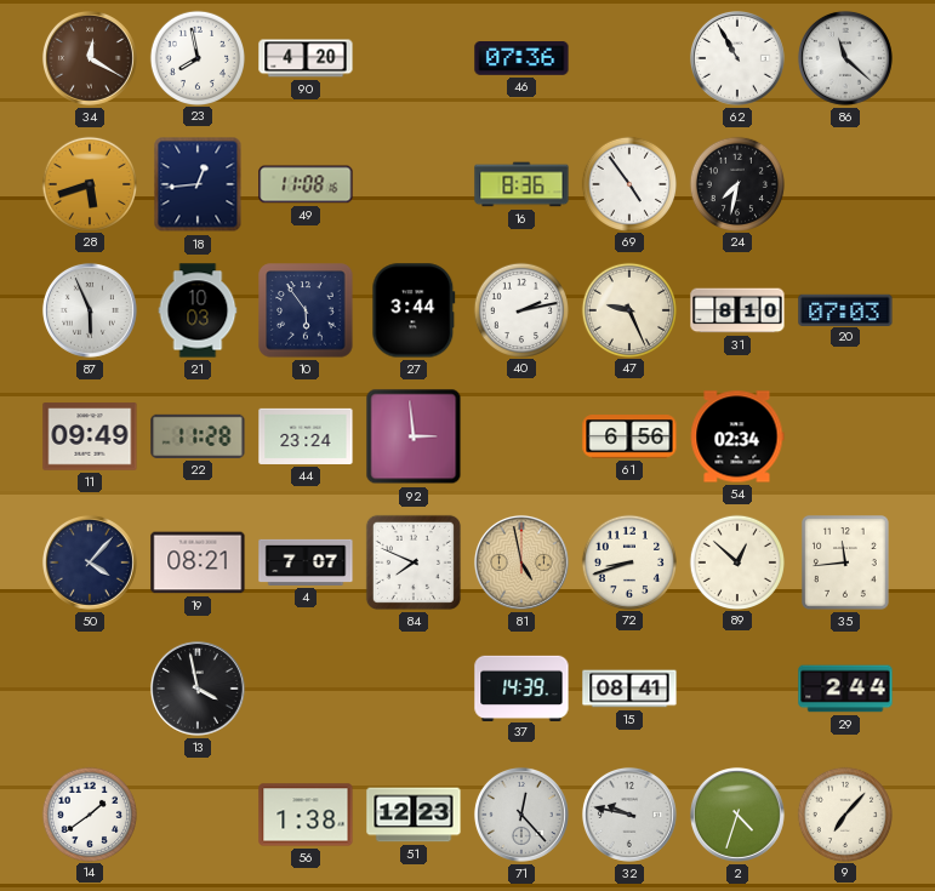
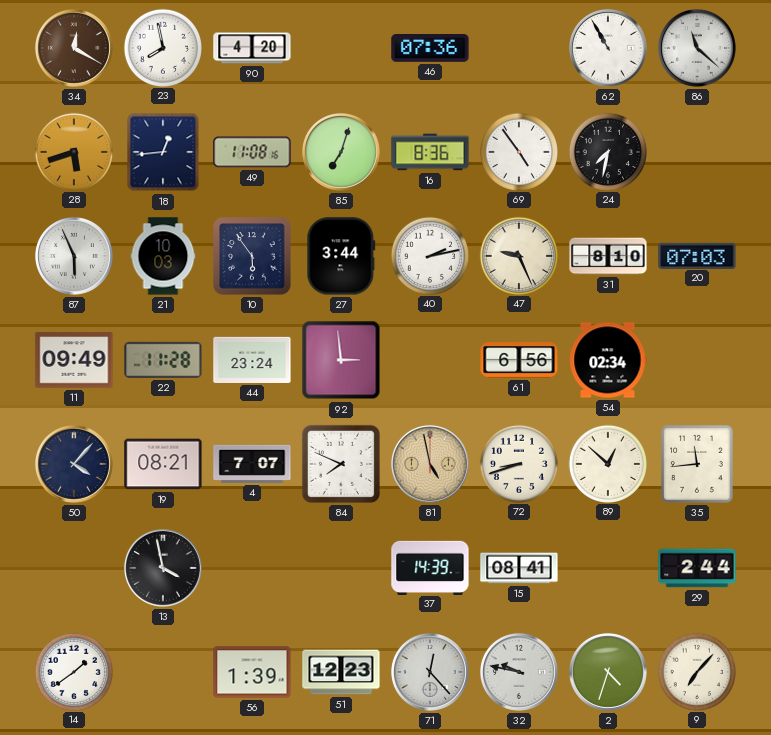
85: none -> 7:03 (341, 152)
56: 1:38 -> 1:39 (252, 672)
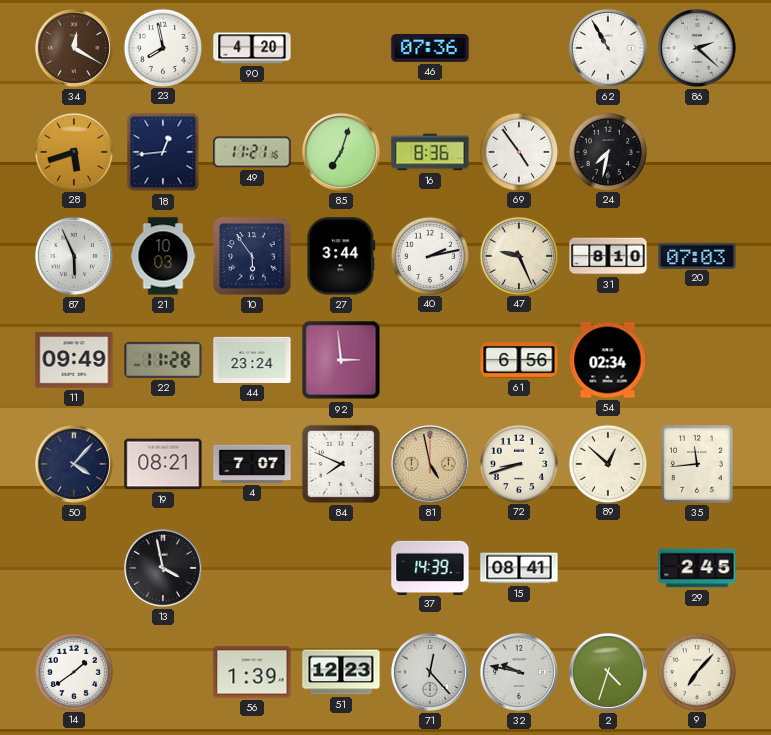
86: 11:22 -> 2:22 (697, 48)
49: 11:08 -> 11:21 (252, 152)
29: 2:44 -> 2:45 (697, 568)
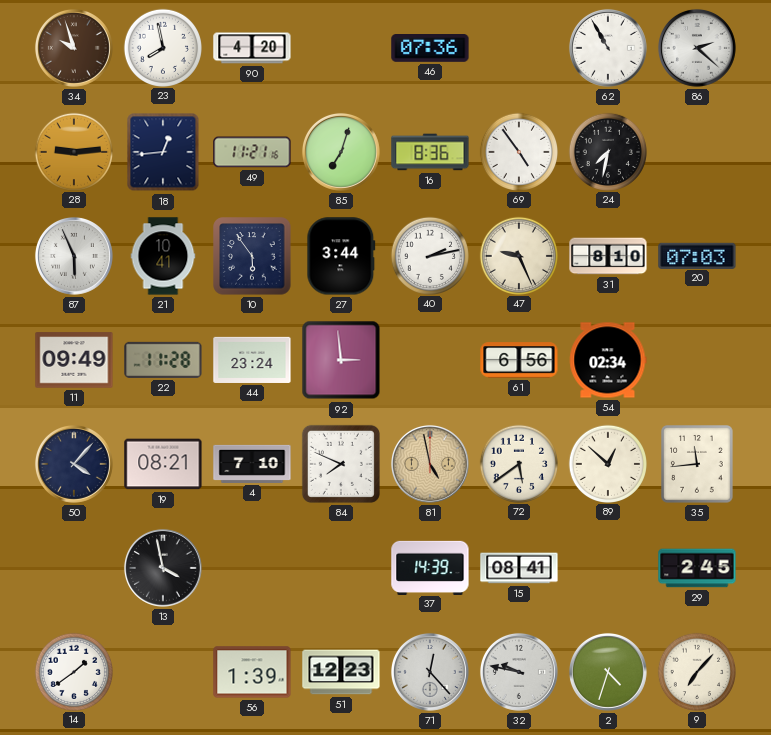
34: 12:20 -> 9:57 (74, 48)
28: 5:42 -> 9:14 (73, 151)
21: 10:03 -> 10:41 (163, 256)
4: 7:07 -> 7:10 (252, 464)
72: 8:42 -> 5:39 (518, 463)
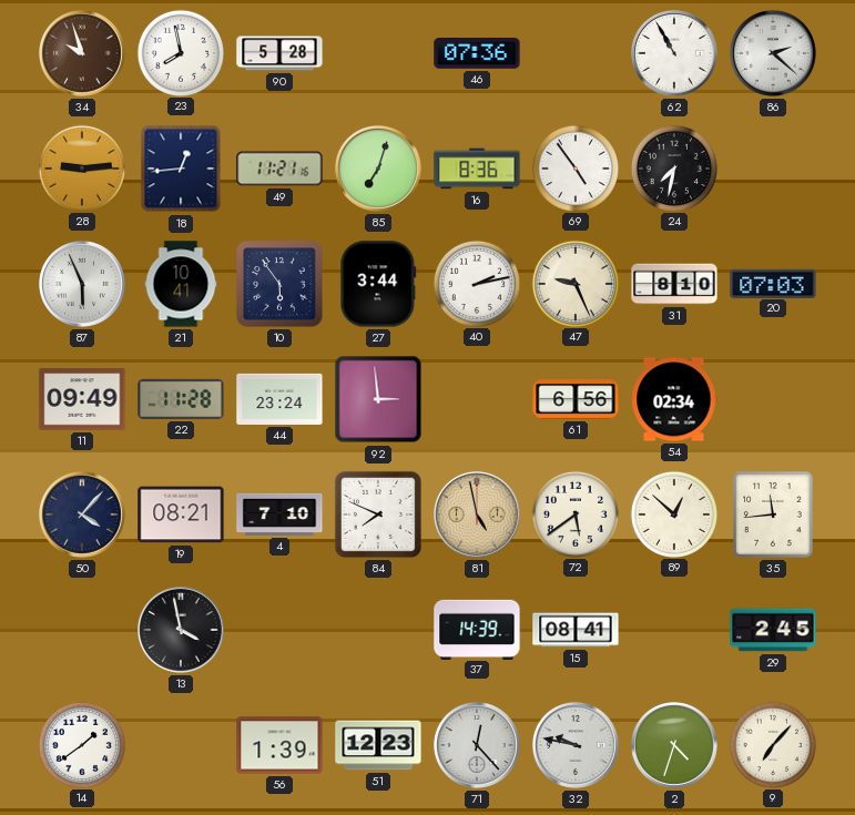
90: 4:20 -> 5:28 (279, 53)
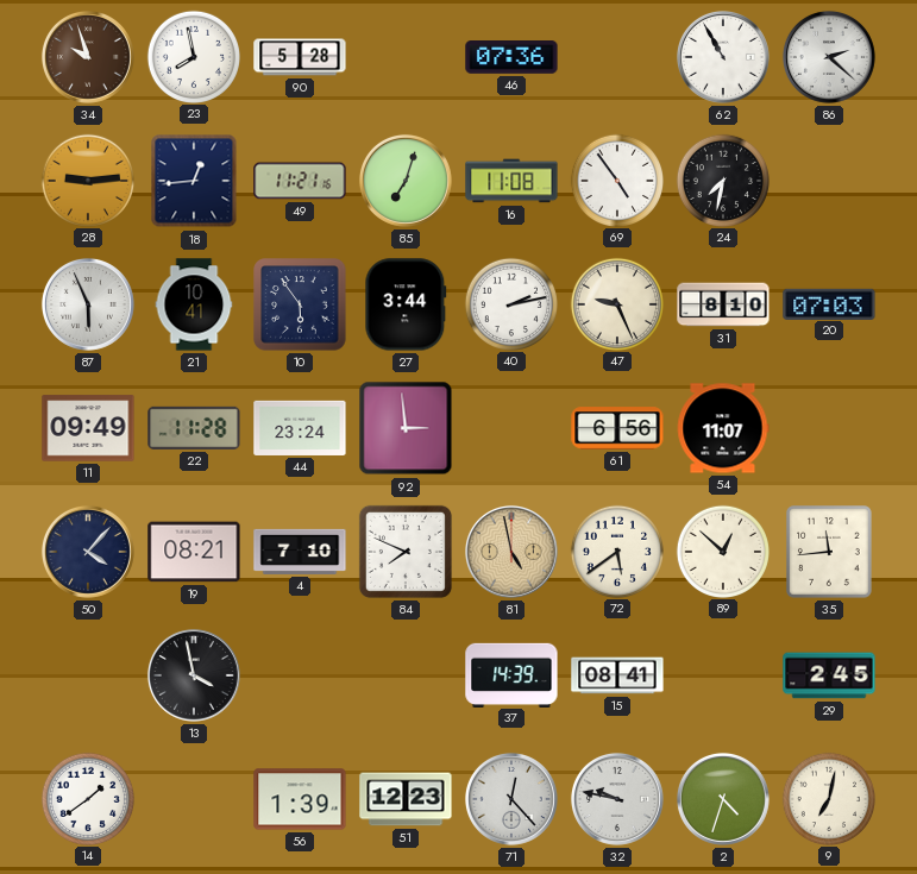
16: 8:36 -> 11:08 (511, 181)
54: 02:34 -> 11:07 (723, 428)
9: 7:07 -> 7:02 (828, 798)
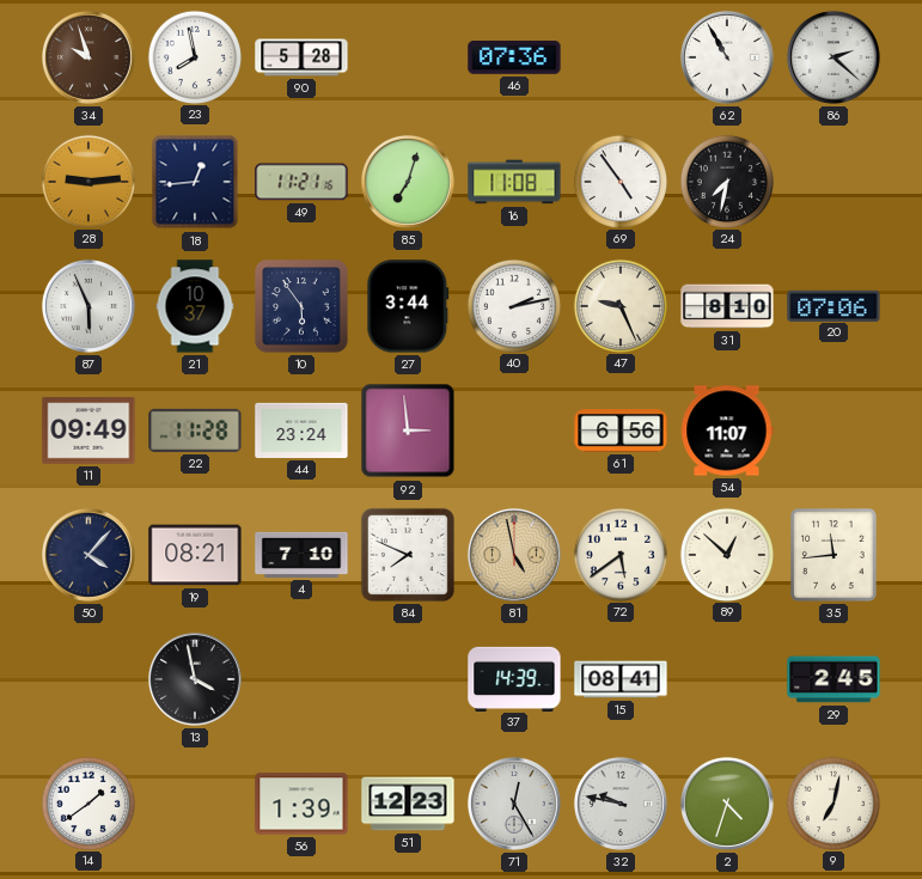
21: 10:41 -> 10:37 (195, 306)
20: 07:03 -> 07:06 (834, 305)
71: 12:23 -> 12:25 (514, 804)
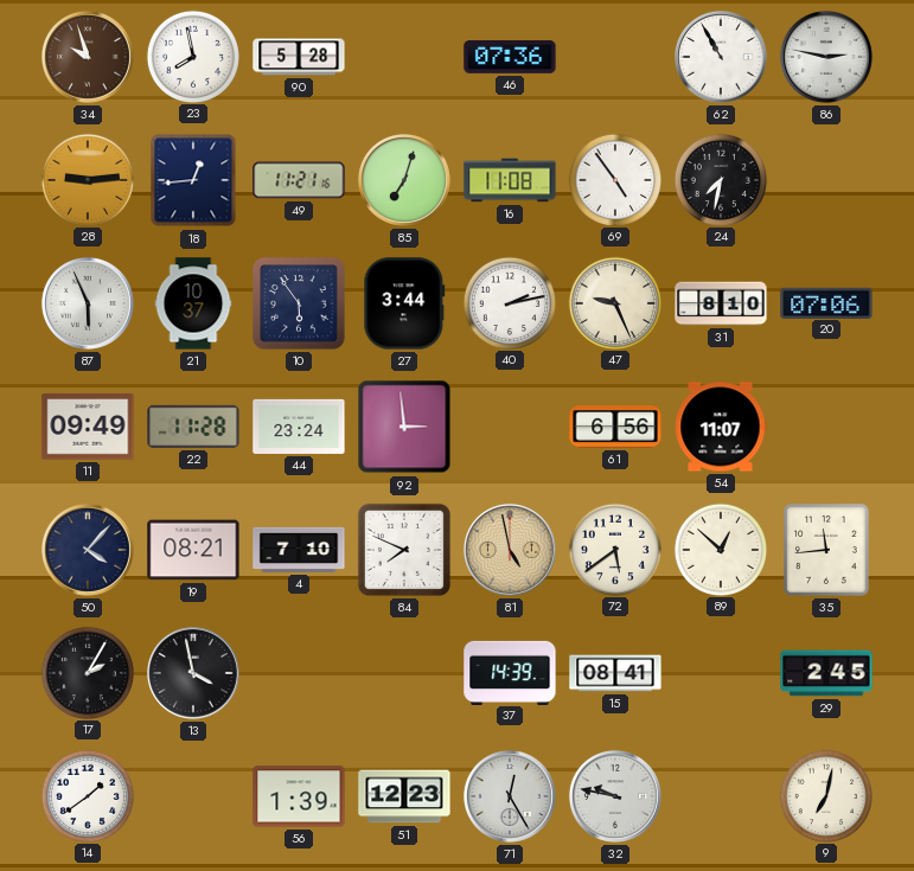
86: 2:22 -> 2:47 (826, 57)
17: none -> 2:05 (87, 672)
2: 4:33 -> none (727, 804)
